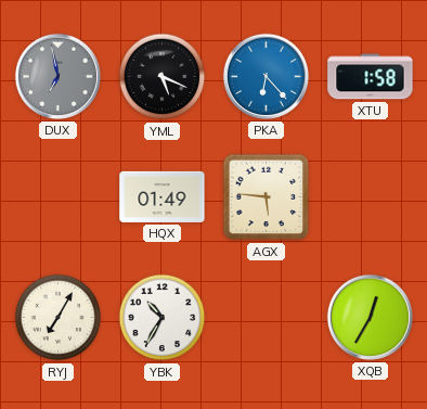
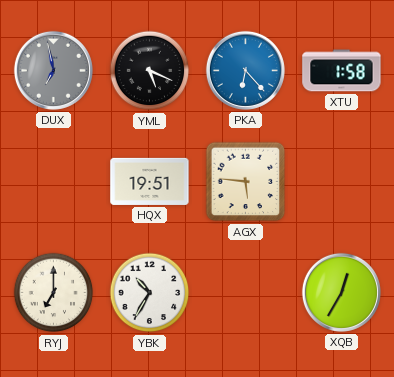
HQX: 01:49 -> 19:51 (150, 181)
RYJ: 7:05 -> 7:00 (54, 293)
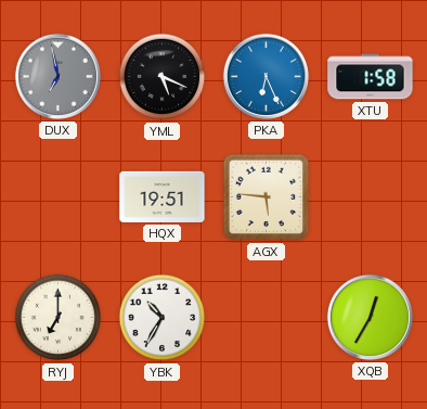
PKA: 6:23 -> 6:26 (266, 76)
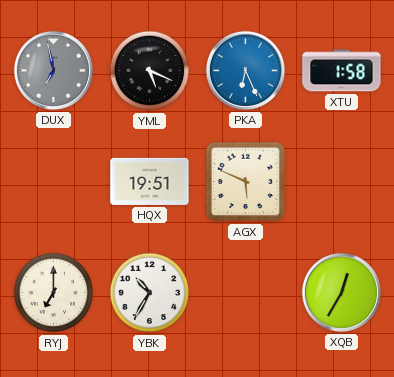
AGX: 5:46 -> 5:49 (246, 182)
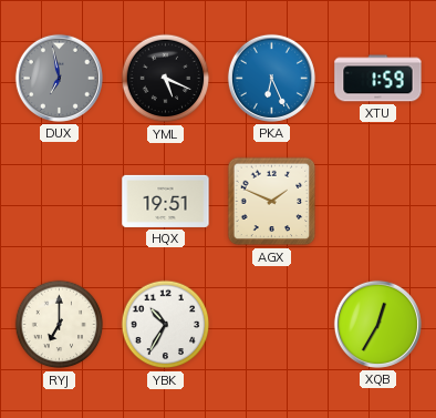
XTU: 1:58 -> 1:59 (378, 79)
AGX: 5:49 -> 1:49 (272, 202)
